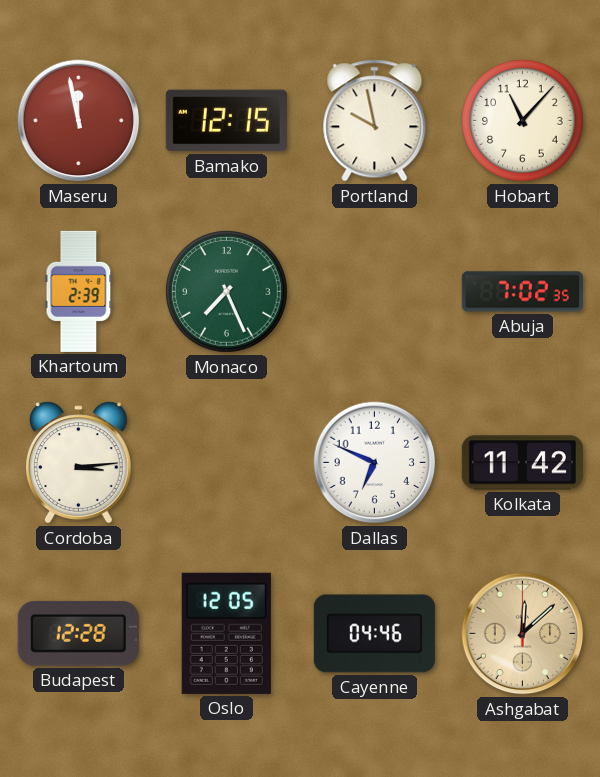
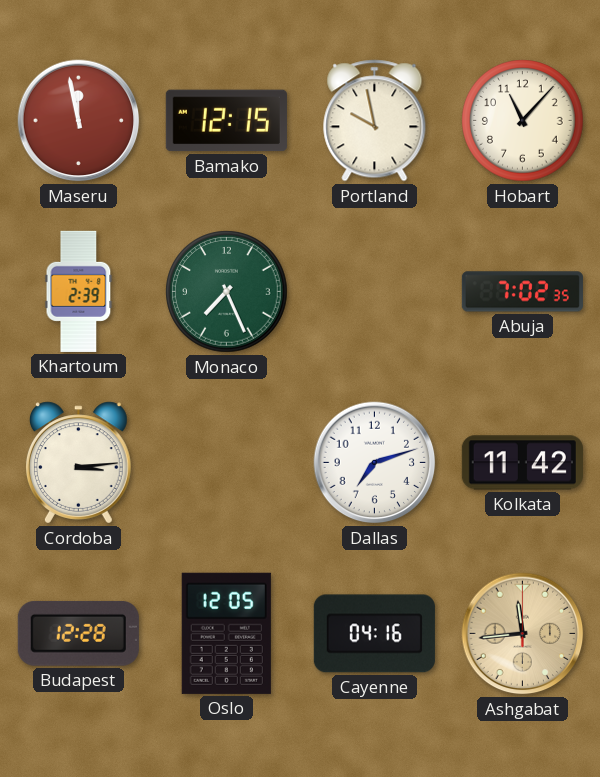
Dallas: 6:49 -> 7:12 (375, 463)
Cayenne: 04:46 -> 04:16 (374, 634)
Ashgabat: 12:08 -> 11:44 (523, 634)
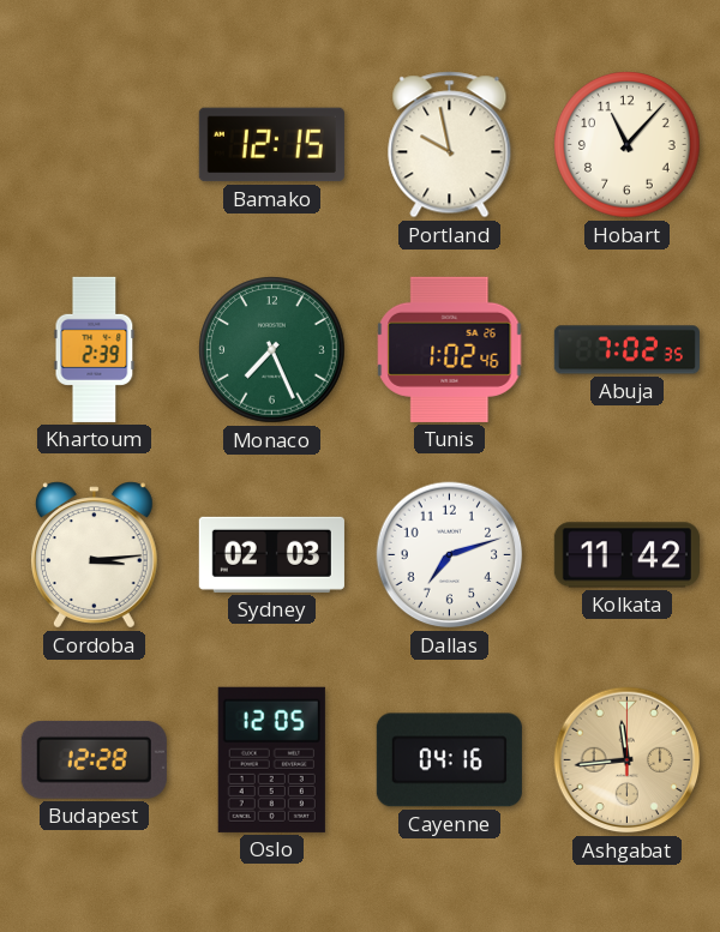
Maseru: 11:58 -> none (79, 121)
Tunis: none -> 1:02 (450, 349)
Sydney: none -> 02:03 (271, 554)
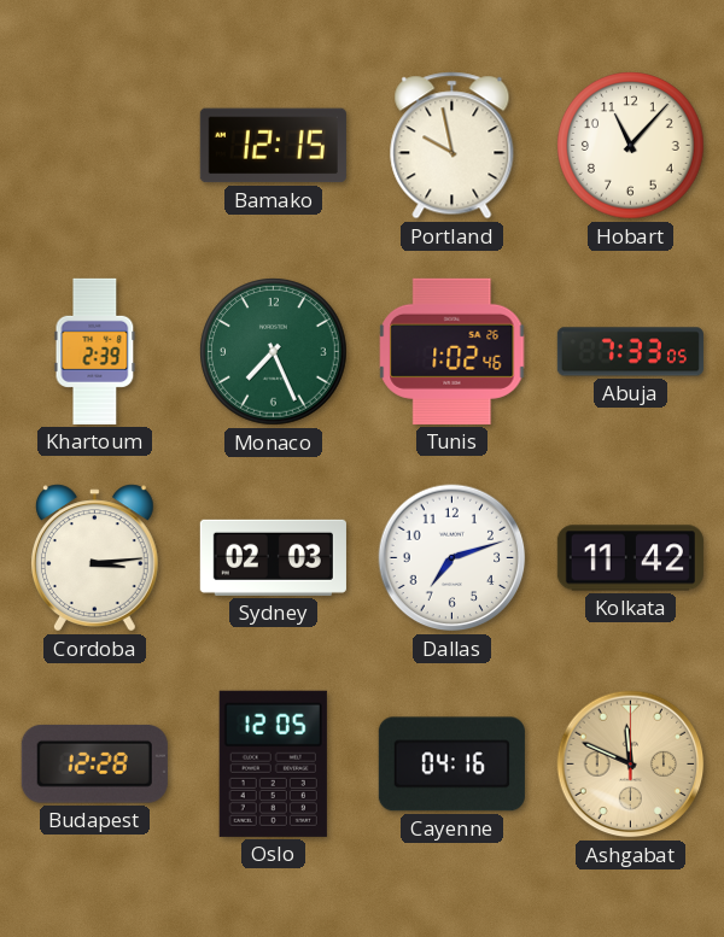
Abuja: 7:02 -> 7:33 (630, 352)
Ashgabat: 11:44 -> 11:49 (631, 765)
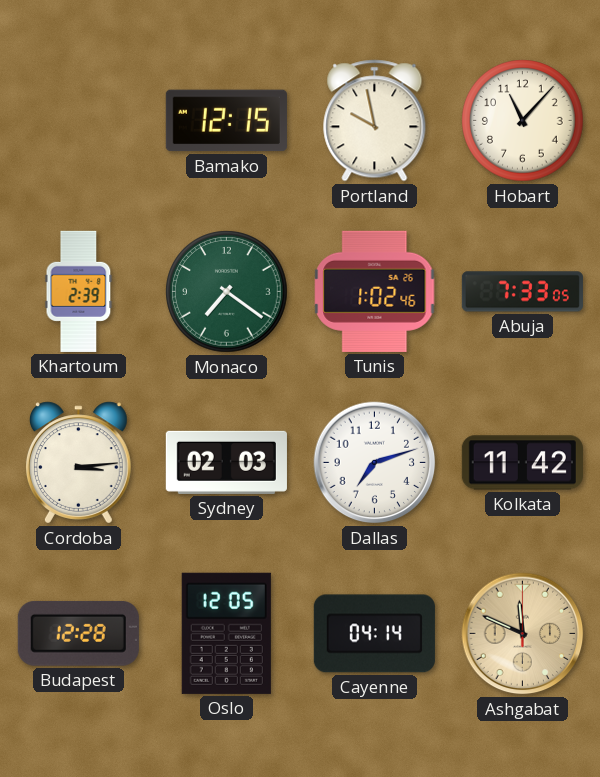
Monaco: 7:26 -> 7:21 (227, 292)
Cayenne: 04:16 -> 04:14 (374, 634)
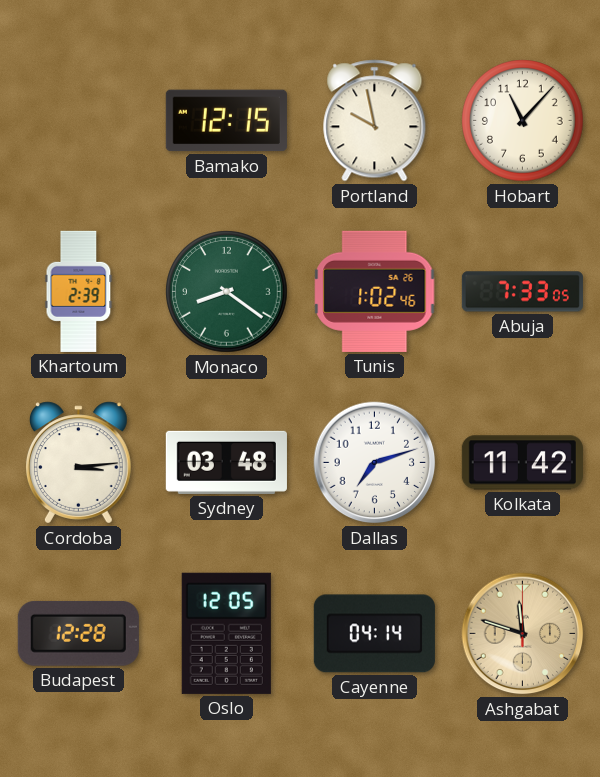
Monaco: 7:21 -> 8:21 (227, 292)
Sydney: 02:03 -> 03:48 (226, 462)
Ashgabat: 11:49 -> 11:48 (523, 634)
